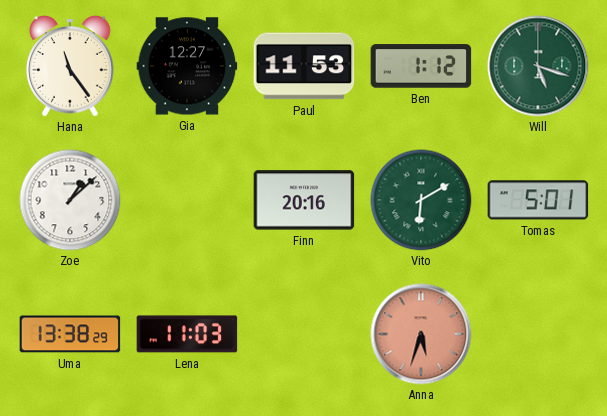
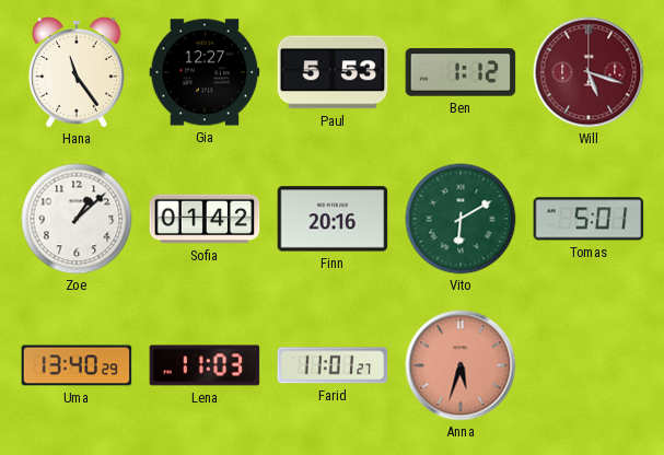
Paul: 11:53 -> 5:53 (333, 72)
Will dial: green -> burgundy (589, 72)
Sofia: none -> 01:42 (205, 219)
Uma: 13:38 -> 13:40 (77, 365)
Farid: none -> 11:01 (333, 365)
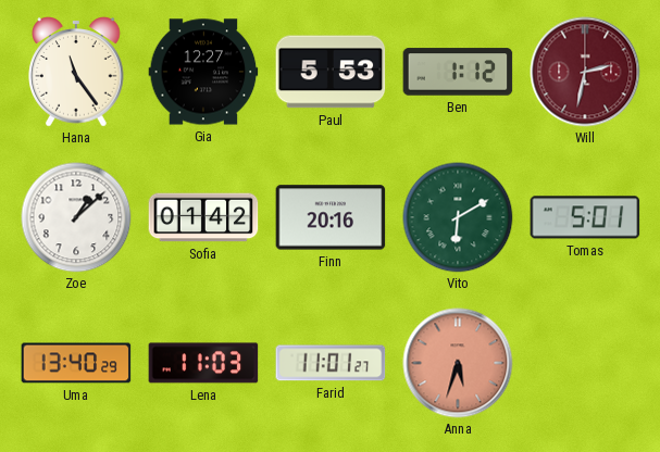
Will: 5:18 -> 2:32 (585, 72)
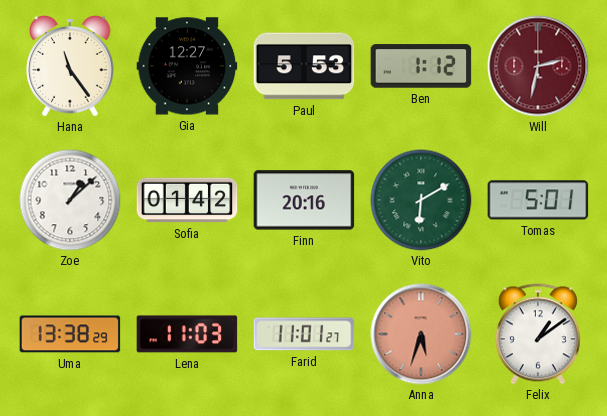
Uma: 13:40 -> 13:38 (70, 334)
Felix: none -> 1:09 (538, 334)
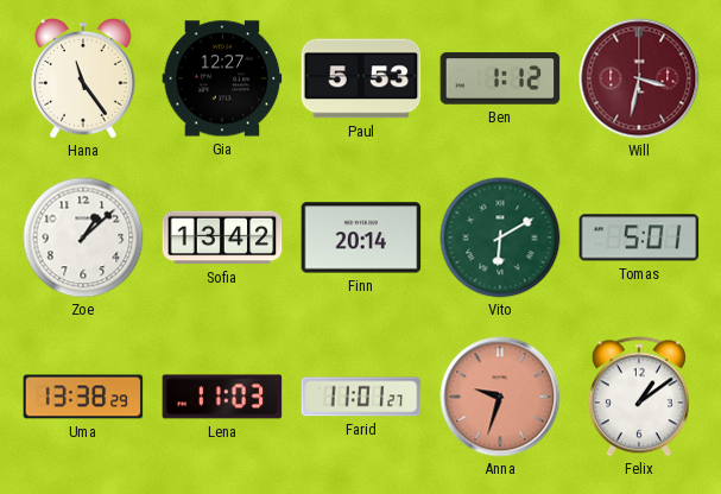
Will: 2:32 -> 3:32 (639, 78)
Sofia: 01:42 -> 13:42 (222, 237)
Finn: 20:16 -> 20:14 (361, 237)
Anna: 5:33 -> 9:33 (500, 397)
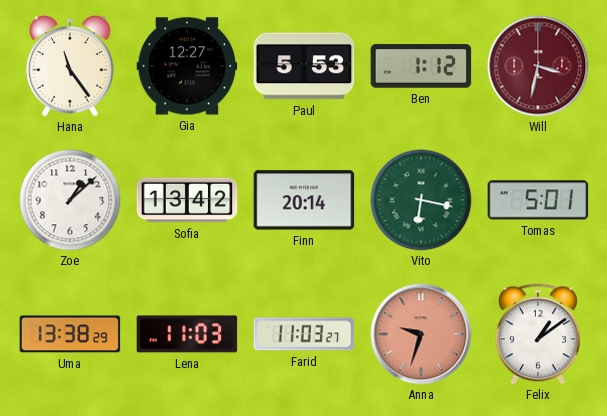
Vito: 6:10 -> 6:17 (421, 200)
Farid: 11:01 -> 11:03 (304, 334)
